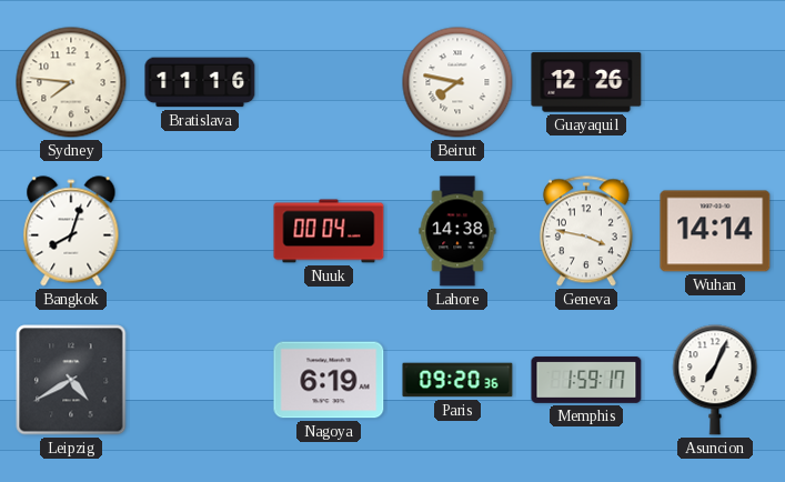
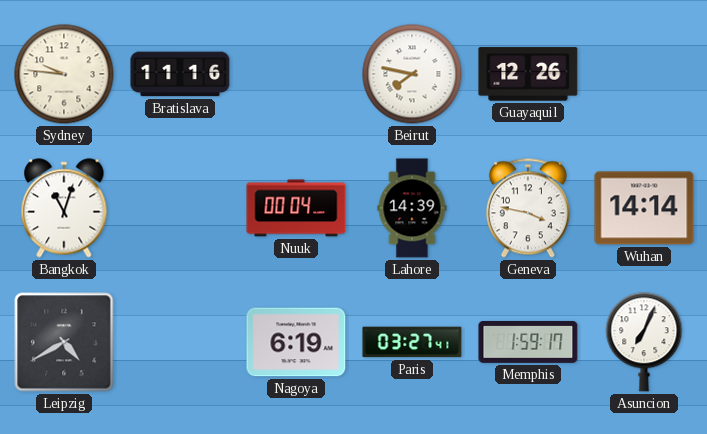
Sydney: 7:46 -> 9:46 (64, 74)
Bangkok: 8:03 -> 11:03 (64, 208)
Lahore: 14:38 -> 14:39 (412, 208)
Paris: 09:20 -> 03:27 (412, 342)
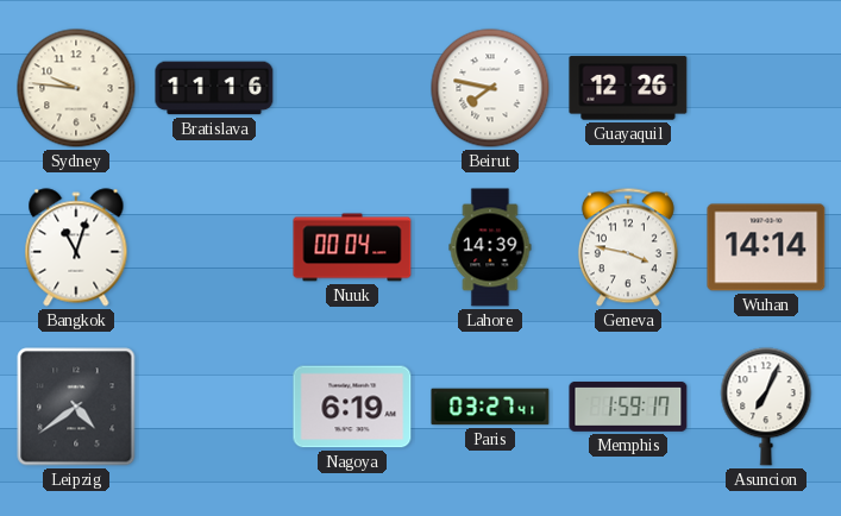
Leipzig: 4:40 -> 4:39 (76, 407)
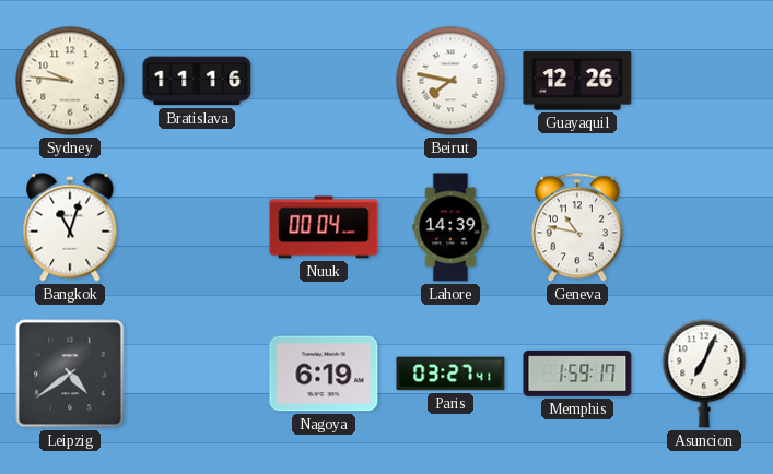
Geneva: 3:47 -> 10:47 (577, 227)
Wuhan: 14:14 -> none (766, 247)
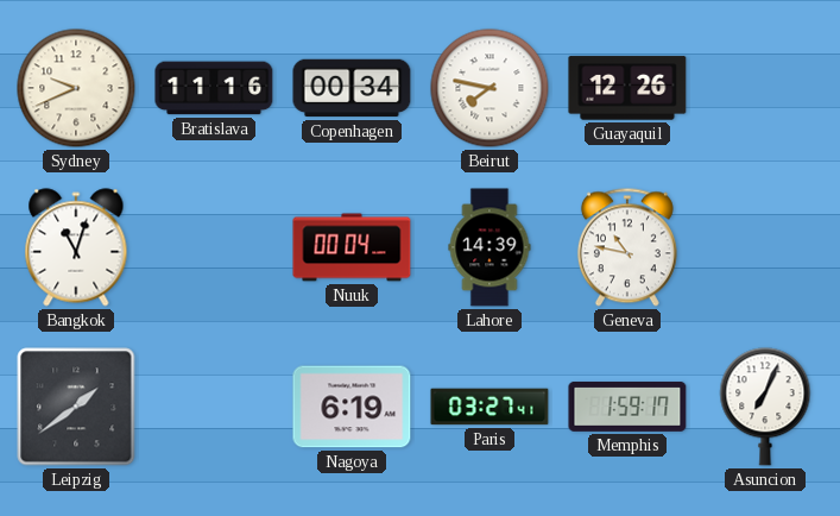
Sydney: 9:46 -> 9:41 (76, 88)
Copenhagen: none -> 00:34 (352, 88)
Leipzig: 4:39 -> 1:39 (76, 407)
